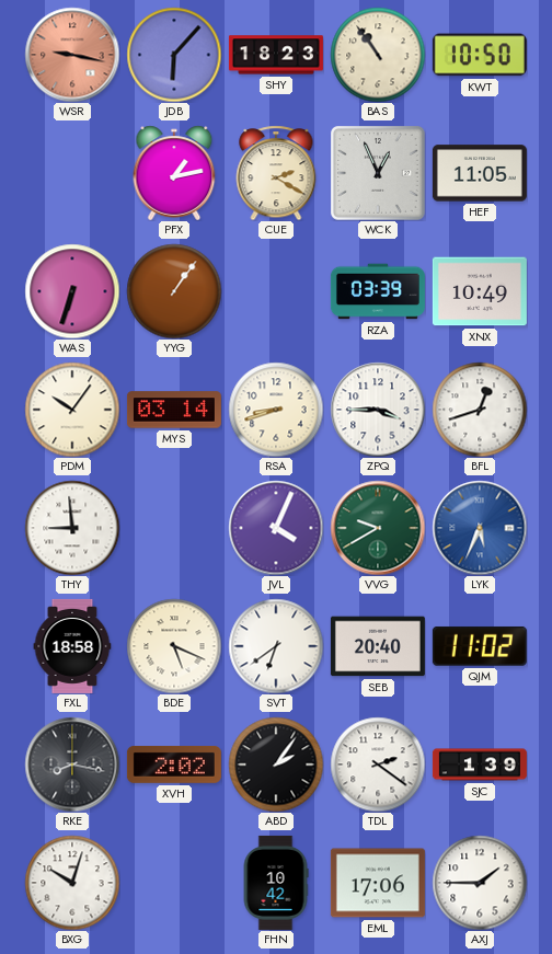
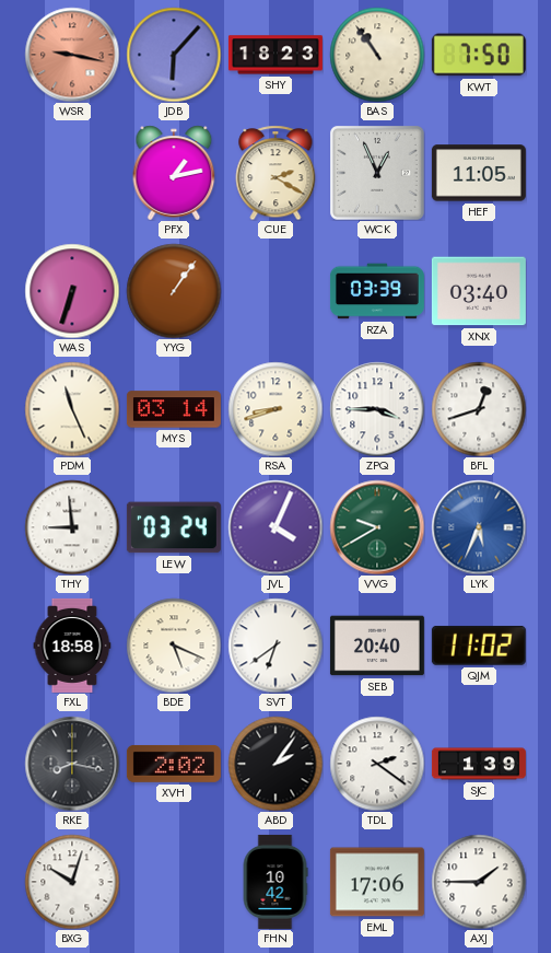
KWT: 10:50 -> 7:50 (479, 55)
XNX: 10:49 -> 03:40 (479, 291)
PDM: 10:06 -> 11:26 (72, 409)
LEW: none -> 03:24 (174, 527)
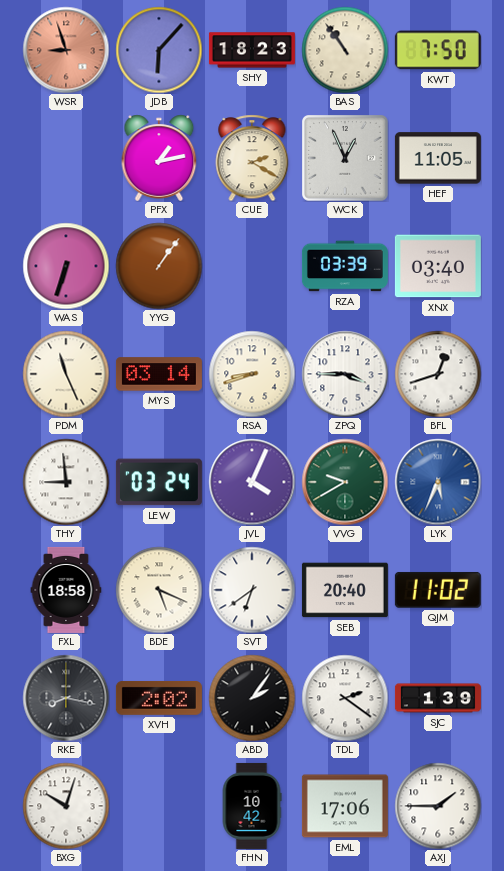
WSR: 9:17 -> 8:57 (66, 50)
